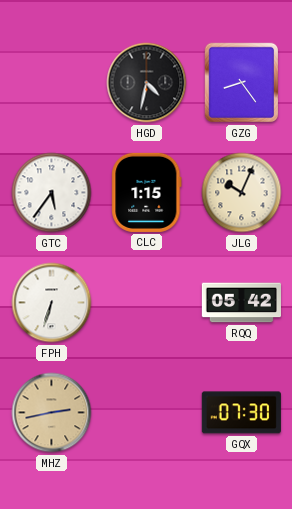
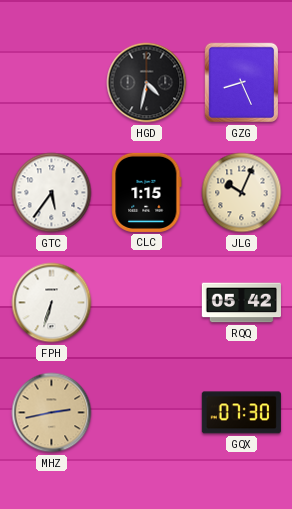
GZG: 8:24 -> 8:26 (241, 83)
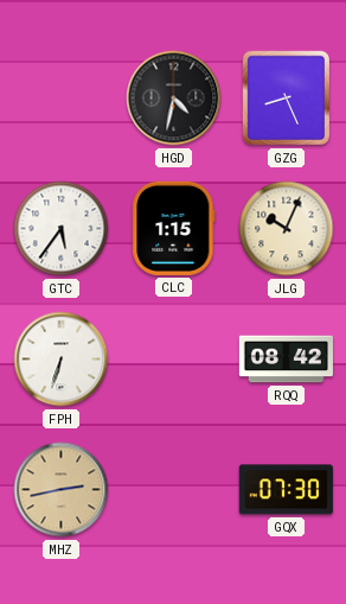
RQQ: 05:42 -> 08:42 (286, 360)
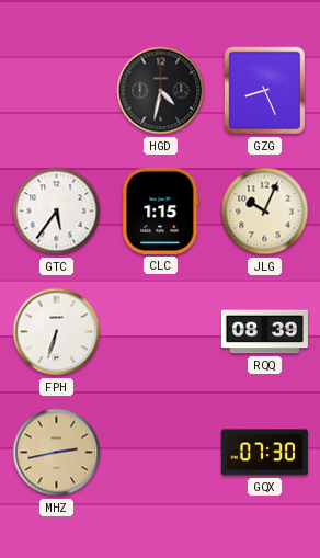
RQQ: 08:42 -> 08:39 (264, 332)
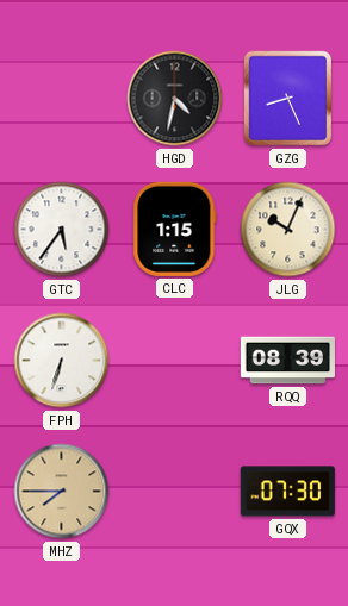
MHZ: 2:43 -> 7:45 (62, 492)
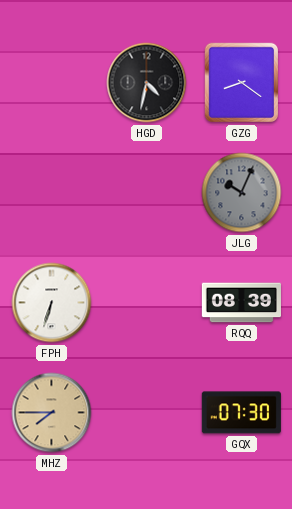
GZG: 8:26 -> 8:21 (241, 83)
GTC: 5:36 -> none (62, 230)
CLC: 1:15 -> none (175, 229)
JLG dial: cream -> grey (242, 193)
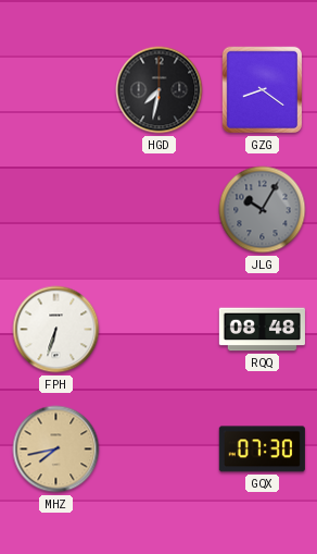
HGD: 4:32 -> 7:32 (160, 90)
JLG: 10:04 -> 10:05 (263, 210)
RQQ: 08:39 -> 08:48 (262, 330)
MHZ: 7:45 -> 7:43 (56, 450)
